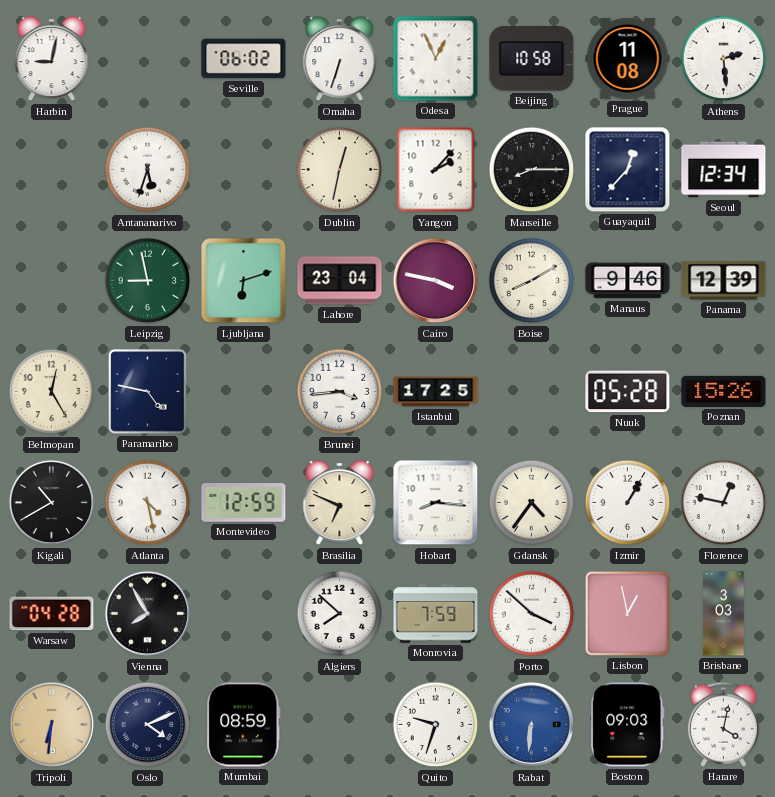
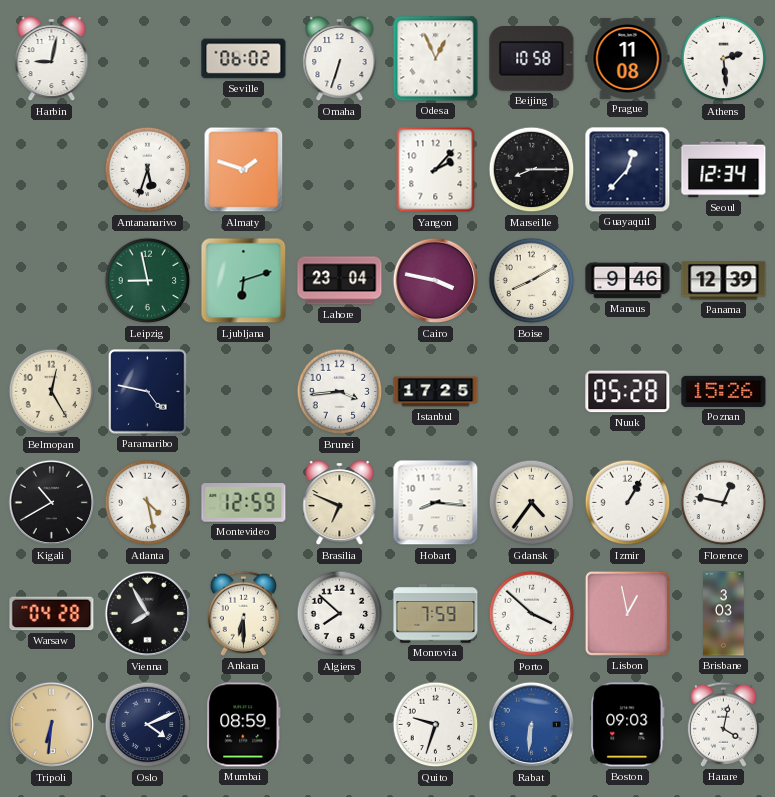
Almaty: none -> 1:48 (244, 170)
Dublin: 12:32 -> none (340, 170)
Ankara: none -> 6:30 (243, 613)
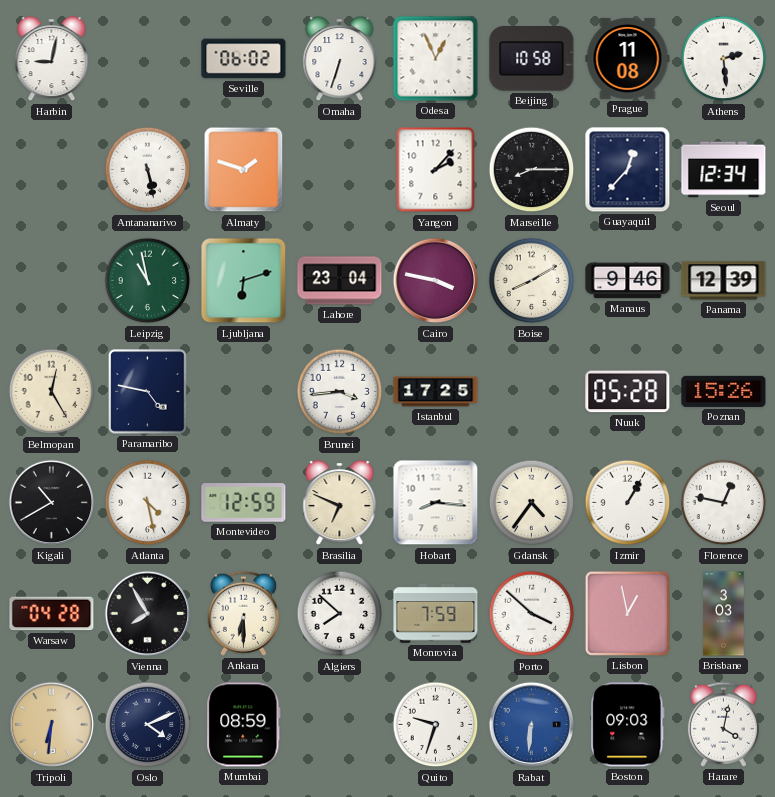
Antananarivo: 5:33 -> 5:28 (148, 170)
Leipzig: 8:58 -> 10:58 (148, 281)
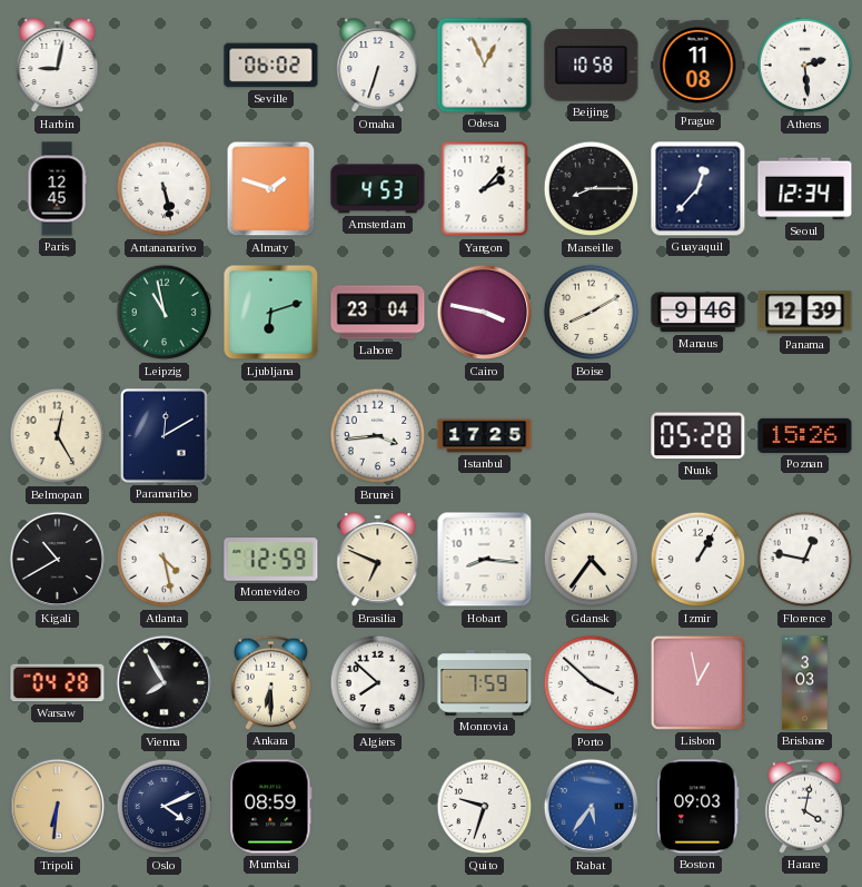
Paris: none -> 12:45 (57, 189)
Amsterdam: none -> 4:53 (378, 189)
Paramaribo: 4:47 -> 12:10 (165, 436)
Rabat: 6:31 -> 5:36 (592, 807)
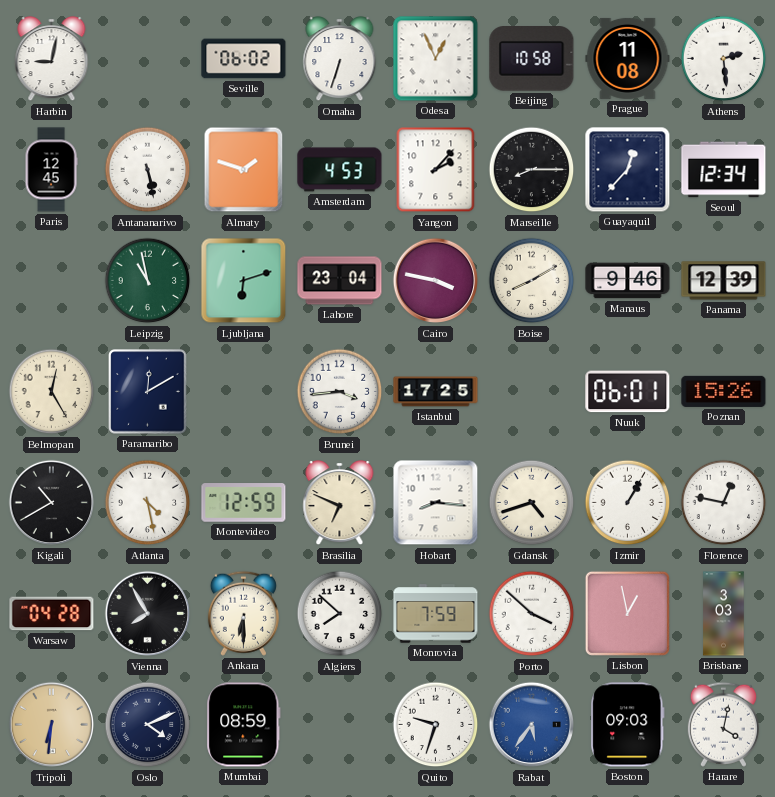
Nuuk: 05:28 -> 06:01 (628, 392)
Gdansk: 4:36 -> 4:42 (532, 503)
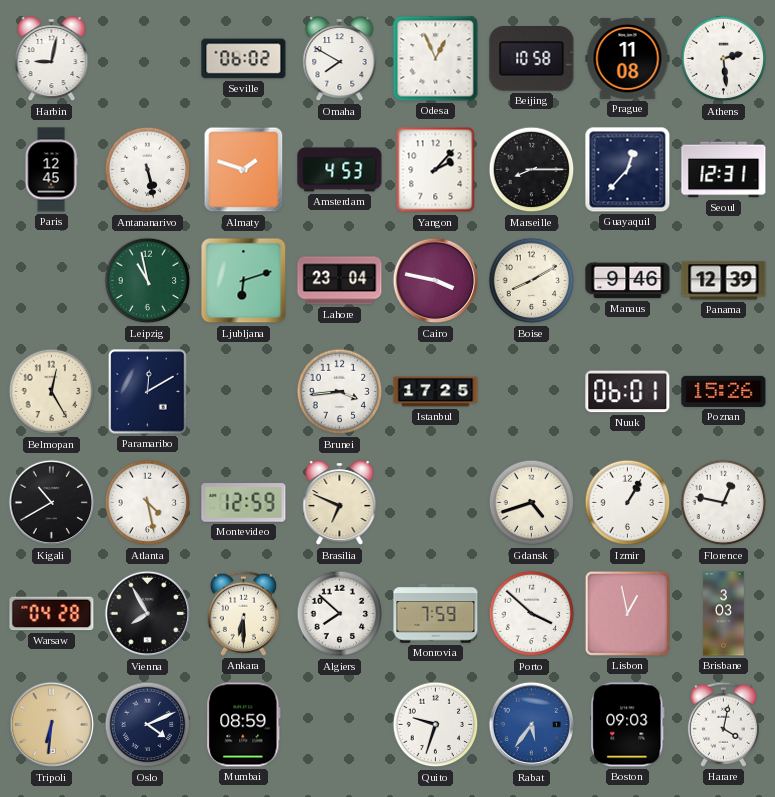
Omaha: 6:33 -> 7:50 (340, 60)
Seoul: 12:34 -> 12:31 (724, 170)
Hobart: 8:16 -> none (436, 503)
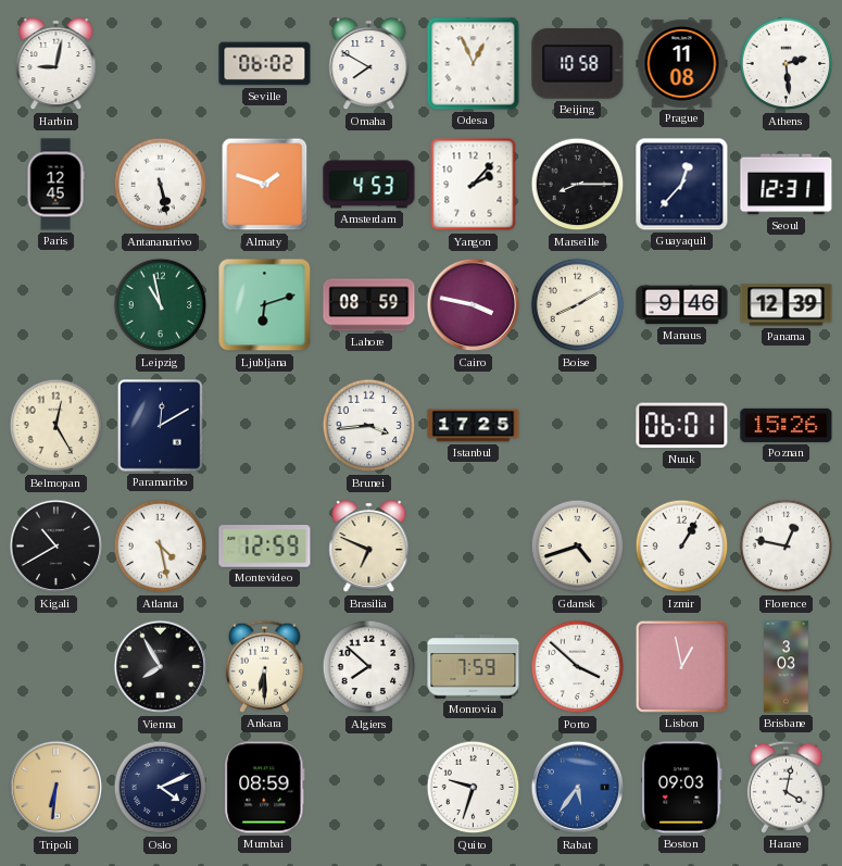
Lahore: 23:04 -> 08:59 (369, 305)
Warsaw: 04:28 -> none (52, 614)
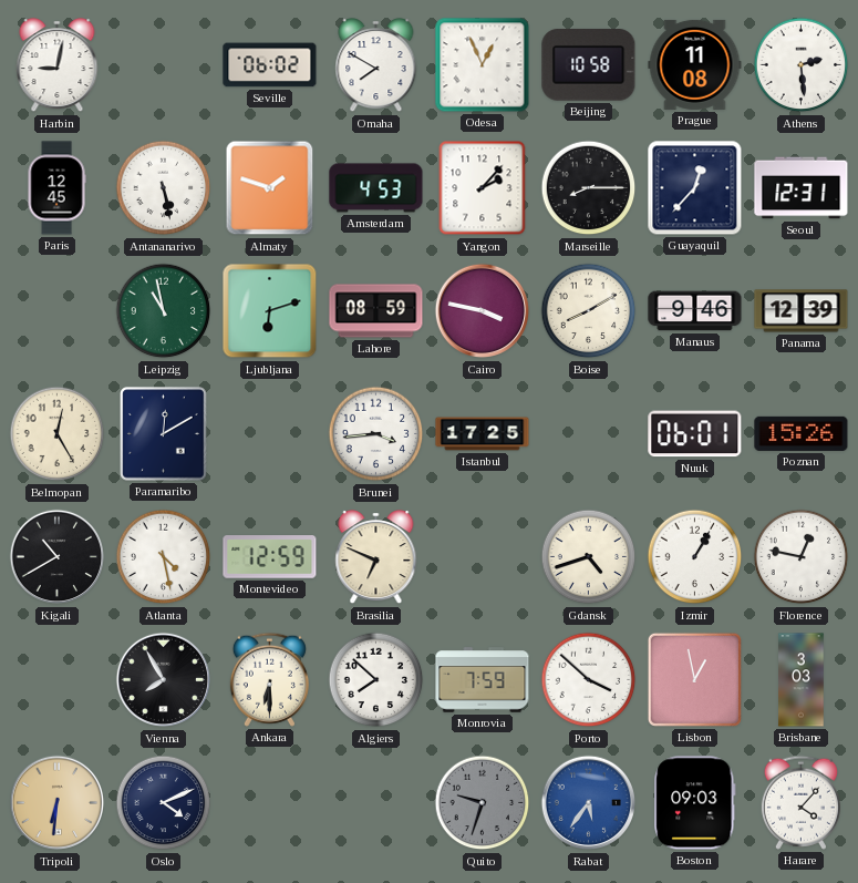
Mumbai: 08:59 -> none (265, 788)
Quito dial: white -> grey (483, 803)
Harare: 4:02 -> 4:07 (800, 802)
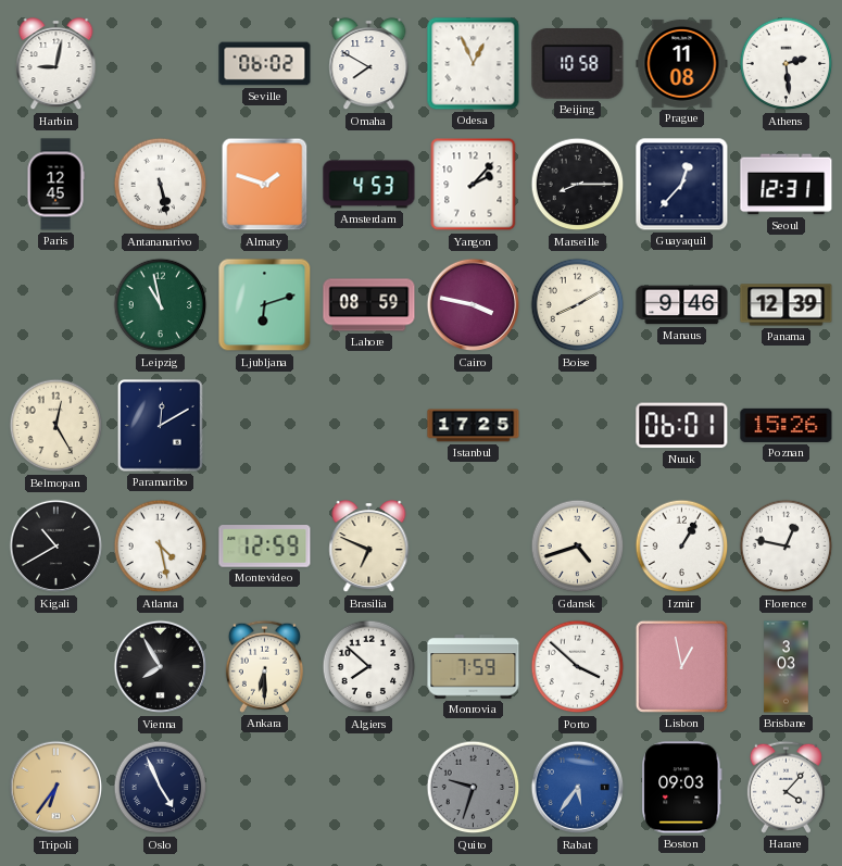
Brunei: 3:44 -> none (376, 434)
Tripoli: 6:31 -> 6:36 (56, 788)
Oslo: 4:11 -> 4:56 (161, 788)
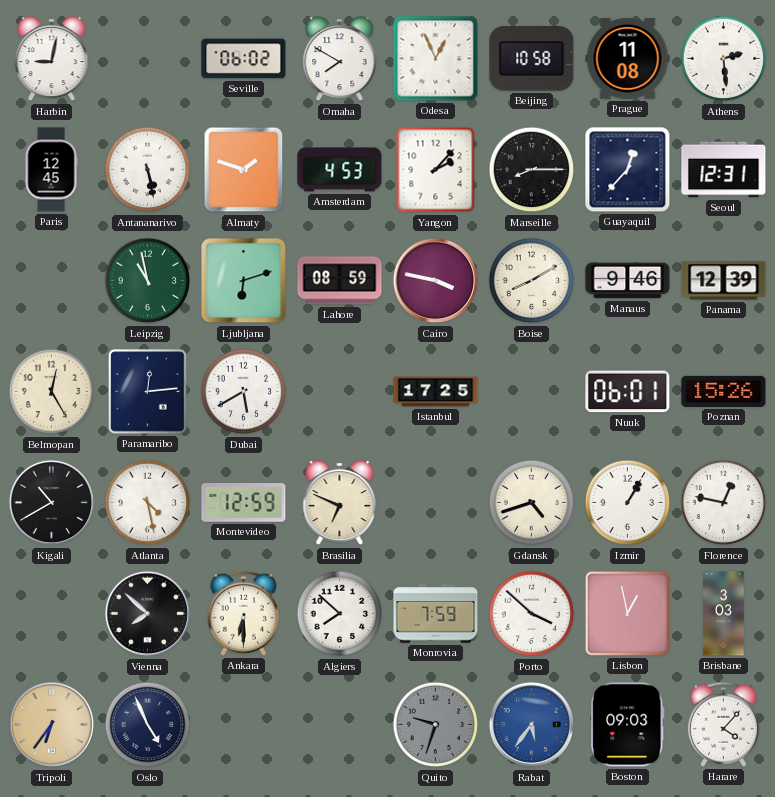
Paramaribo: 12:10 -> 12:14 (148, 392)
Dubai: none -> 5:40 (244, 392)
Vienna: 7:55 -> 7:52 (148, 614)
